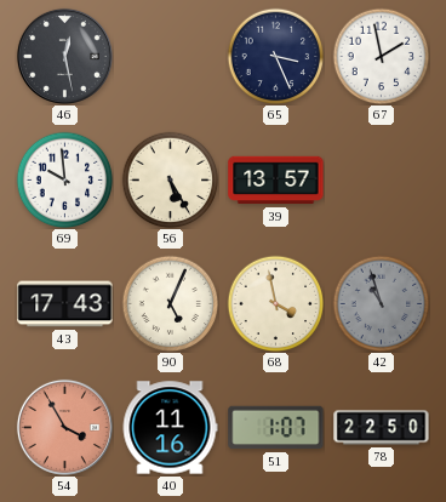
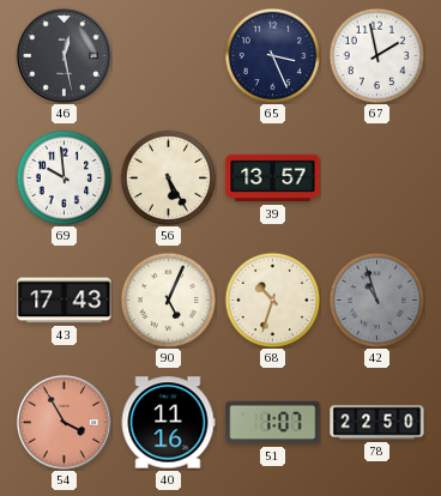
68: 3:58 -> 10:33 (272, 300)
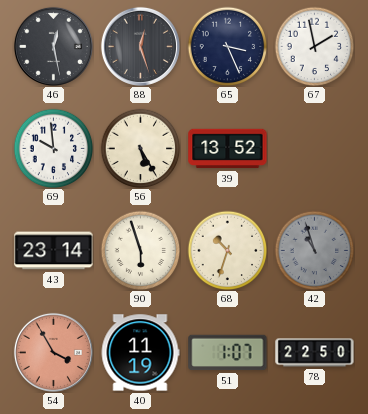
88: none -> 12:27 (140, 46)
39: 13:57 -> 13:52 (228, 149)
43: 17:43 -> 23:14 (54, 251)
90: 5:04 -> 5:57 (140, 250)
40: 11:16 -> 11:19 (140, 353)
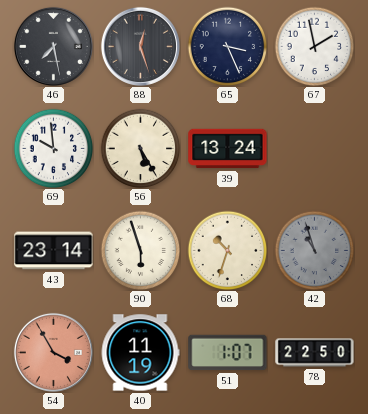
46: 12:28 -> 7:28 (53, 46)
39: 13:52 -> 13:24 (228, 149)
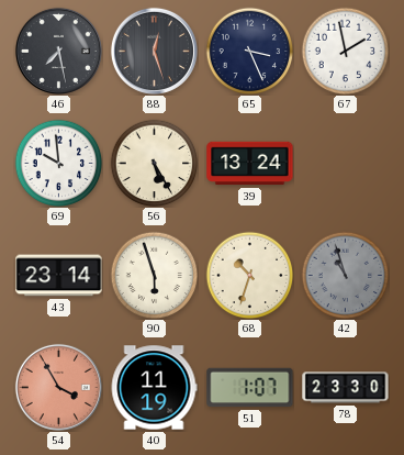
78: 22:50 -> 23:30 (346, 388)
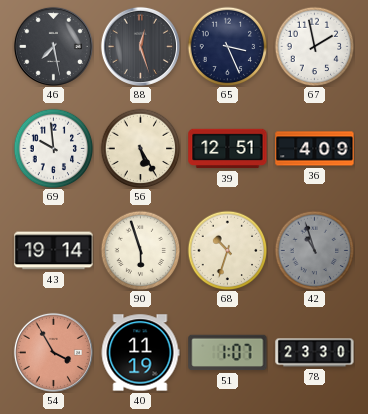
39: 13:24 -> 12:51 (228, 149)
36: none -> 4:09 (315, 149)
43: 23:14 -> 19:14 (54, 251)
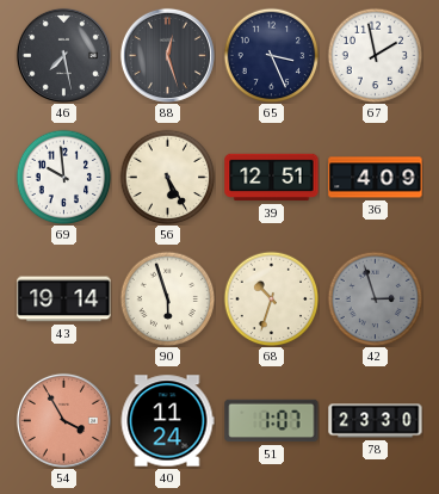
42: 10:57 -> 2:57 (375, 298)
40: 11:19 -> 11:24 (167, 421)
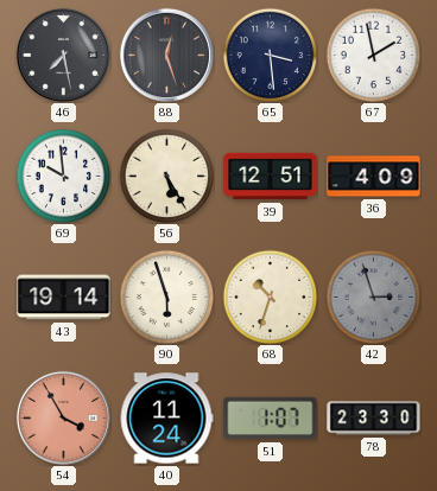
65: 3:26 -> 3:29 (270, 55)
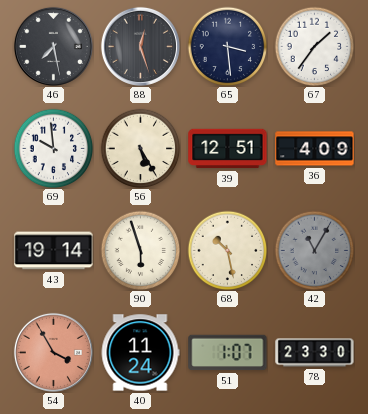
67: 1:58 -> 1:36 (314, 46)
68: 10:33 -> 10:28 (227, 250)
42: 2:57 -> 11:05 (314, 250)
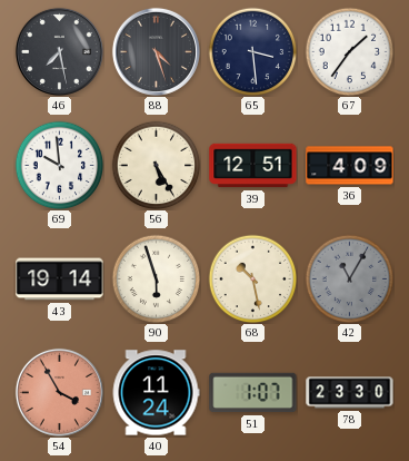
88: 12:27 -> 4:27 (156, 51)
